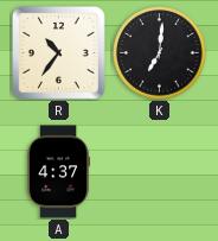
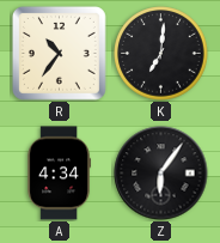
A: 4:37 -> 4:34 (59, 174)
Z: none -> 6:06 (161, 174)
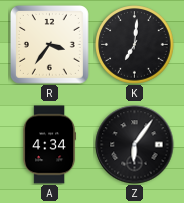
R: 10:36 -> 3:36 (49, 44)
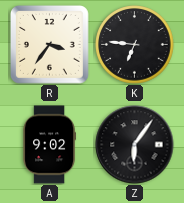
K: 7:01 -> 6:46 (135, 45)
A: 4:34 -> 9:02 (49, 145)
